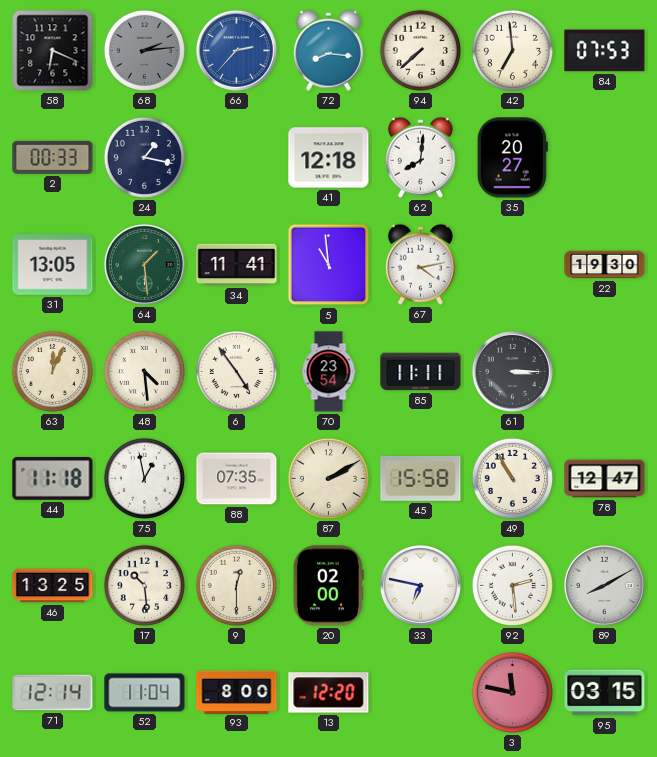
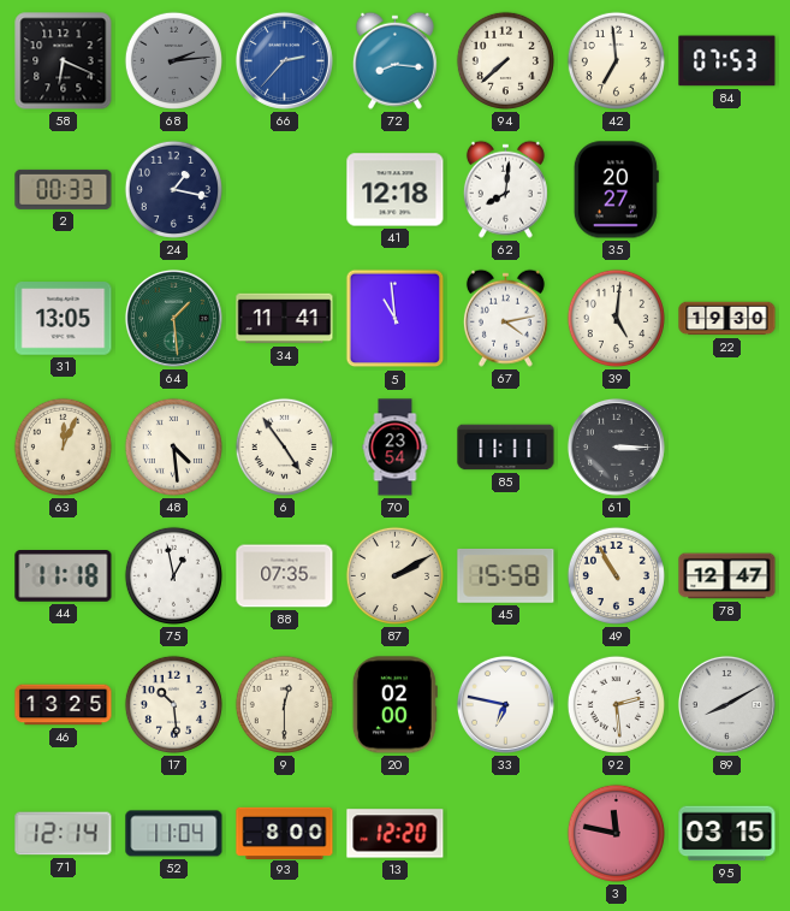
39: none -> 5:01 (616, 318)
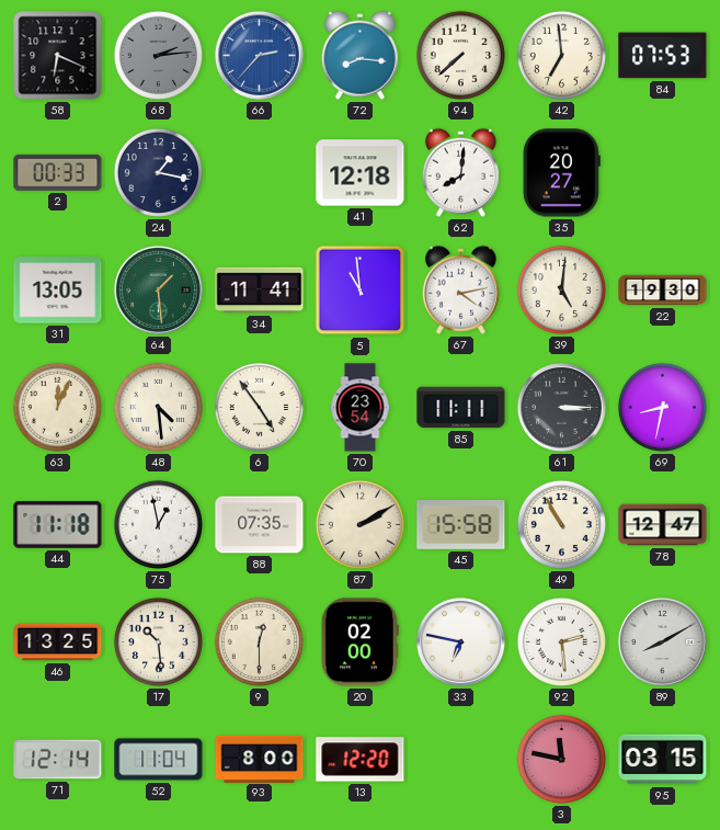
69: none -> 8:32 (662, 407)
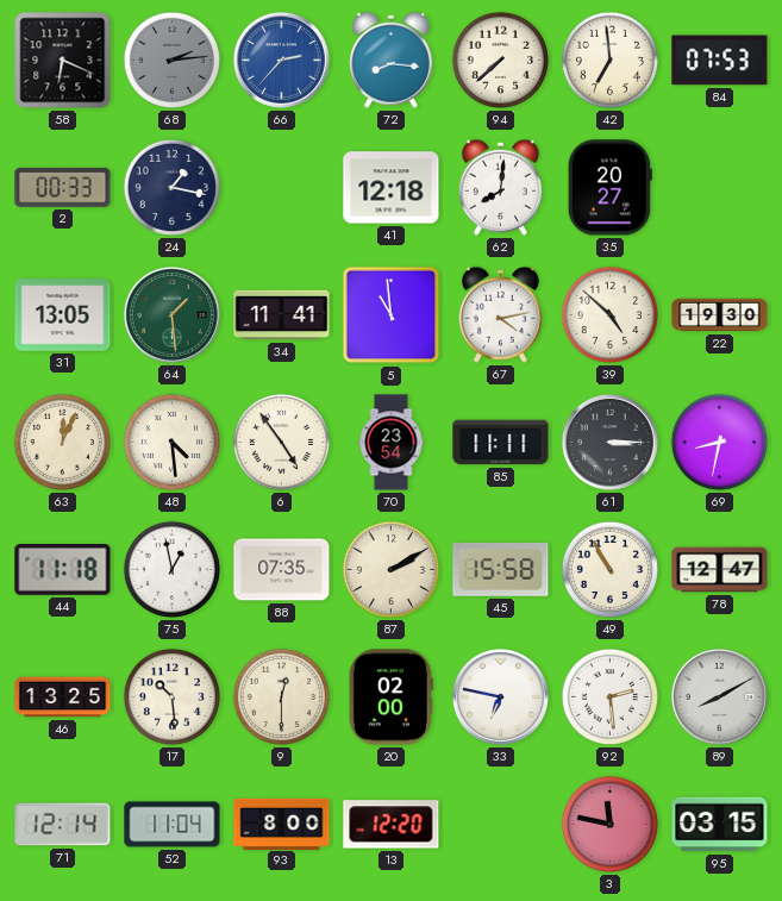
39: 5:01 -> 4:52 (609, 314)
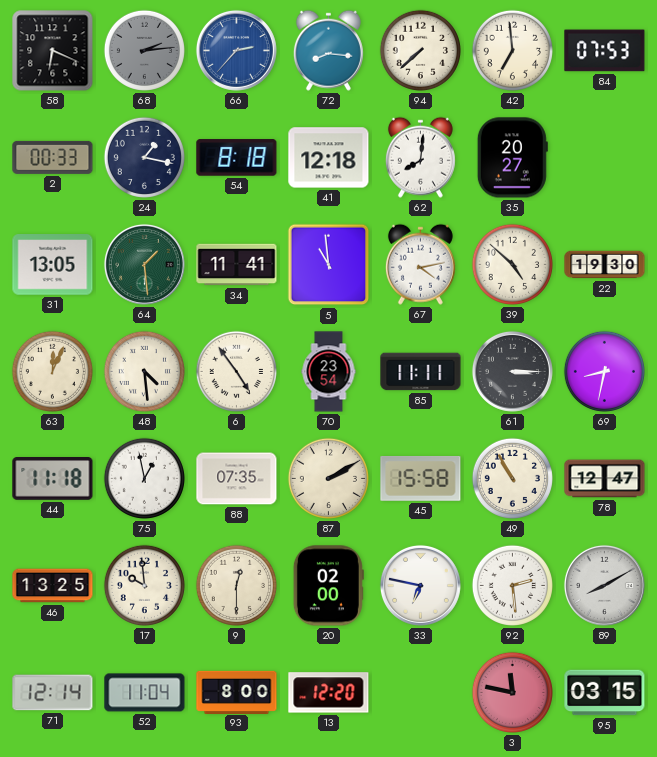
54: none -> 8:18 (237, 158)
17: 10:29 -> 9:59 (144, 585)
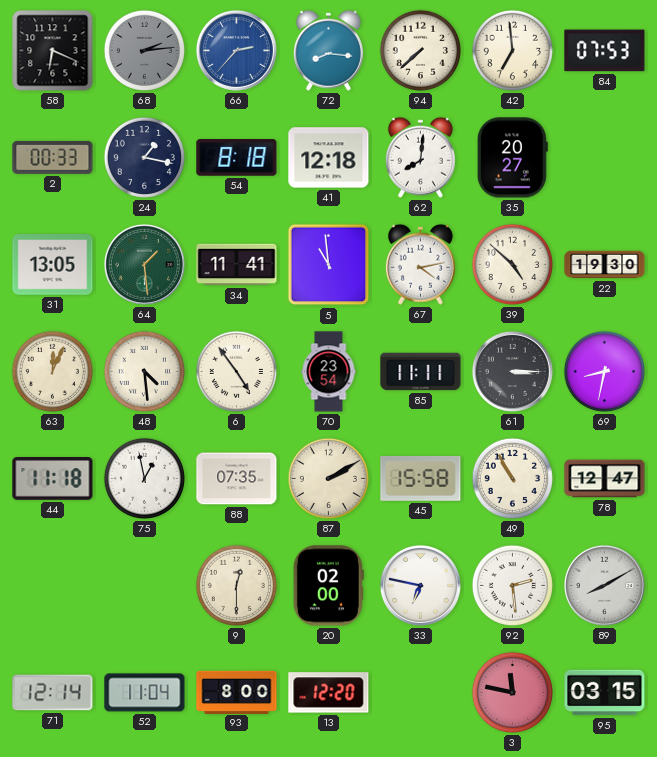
46: 13:25 -> none (53, 586)
17: 9:59 -> none (144, 585)
